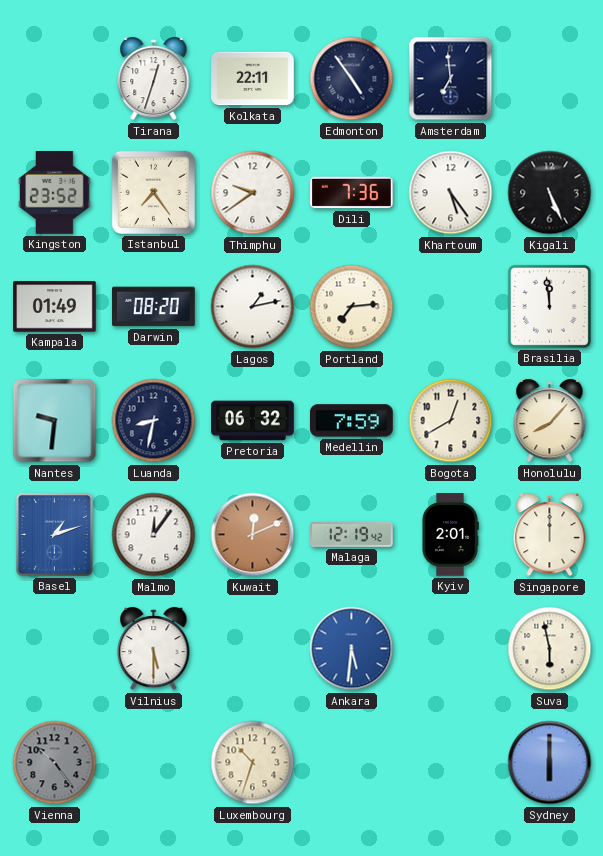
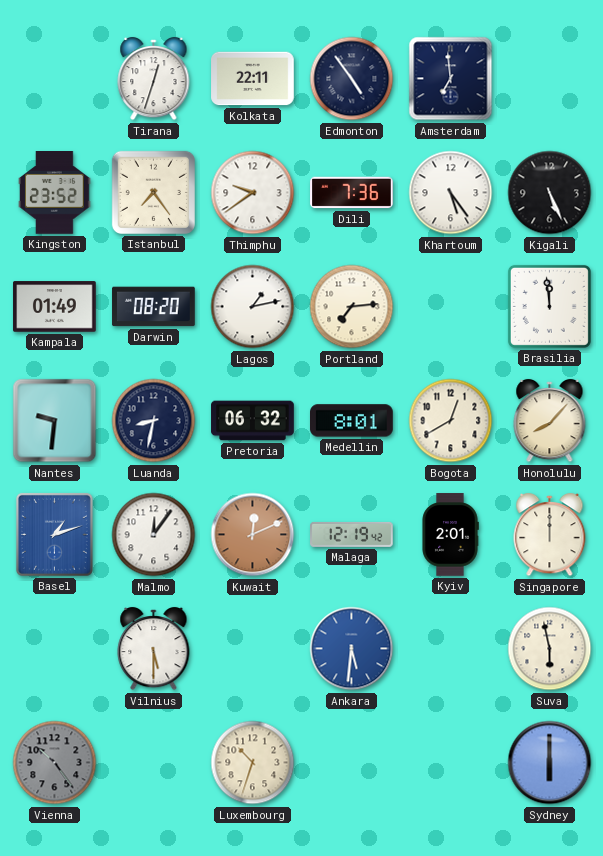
Medellin: 7:59 -> 8:01 (352, 421)
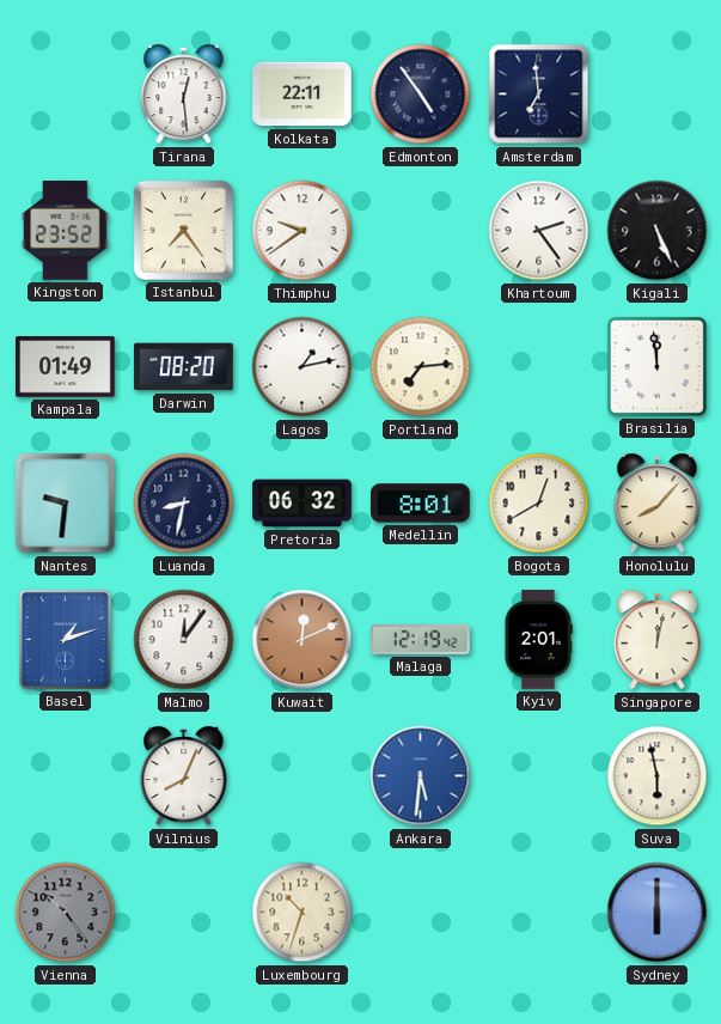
Tirana: 12:33 -> 12:29 (184, 95)
Dili: 7:36 -> none (352, 193)
Khartoum: 5:24 -> 2:24 (539, 231)
Singapore: 12:00 -> 12:02 (658, 640)
Vilnius: 5:30 -> 8:04 (184, 776)
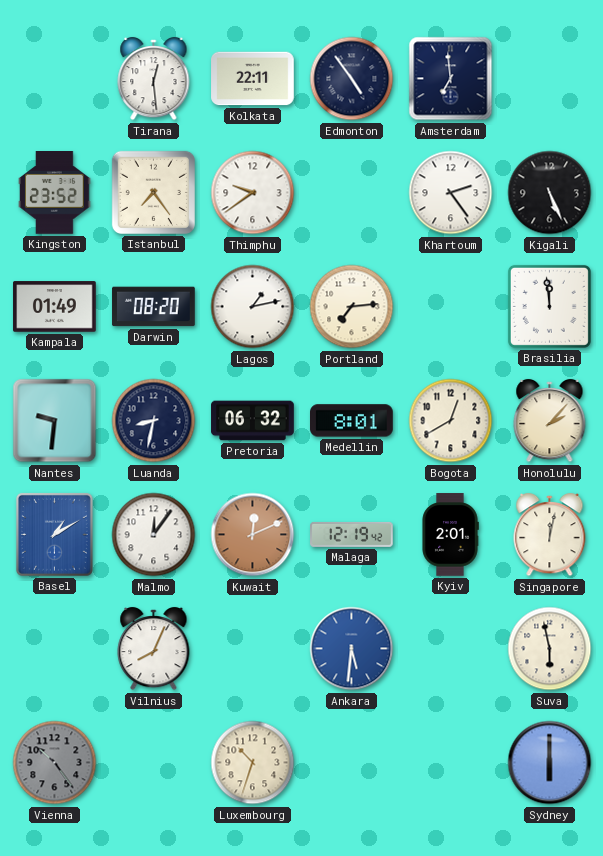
Honolulu: 8:07 -> 2:07 (550, 421)
Basel: 1:12 -> 1:10 (54, 534)
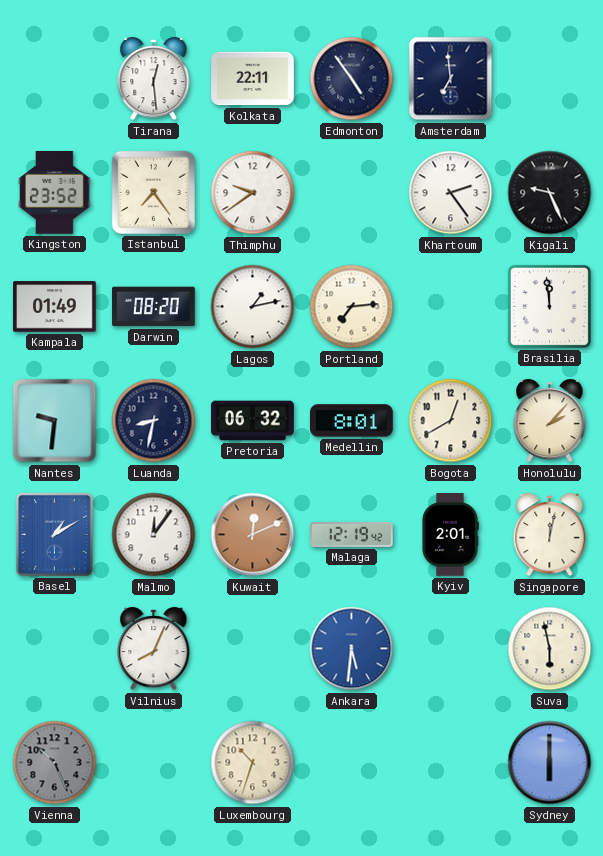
Kigali: 5:26 -> 9:26 (550, 193)
Vienna: 10:24 -> 10:26 (55, 763)
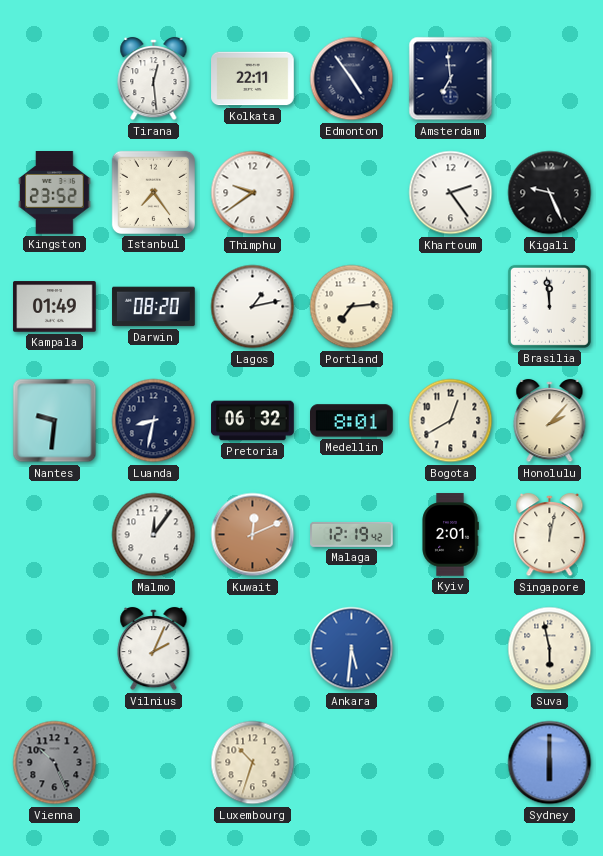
Basel: 1:10 -> none (54, 534)
Vilnius: 8:04 -> 2:04 (154, 649)
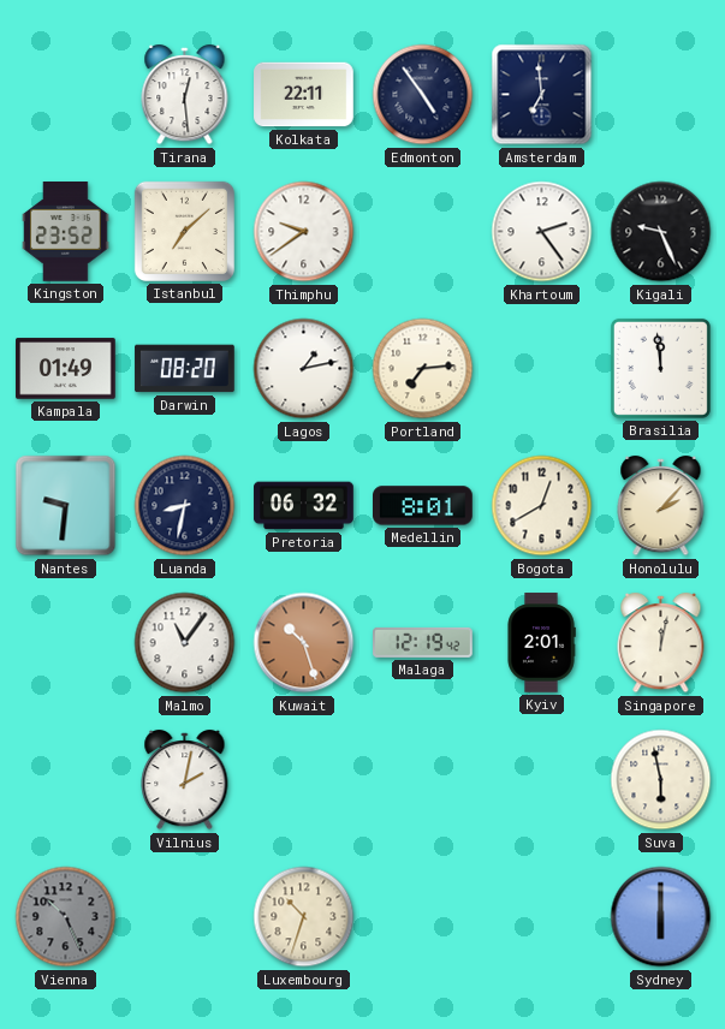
Istanbul: 7:24 -> 7:08 (184, 231)
Malmo: 12:06 -> 11:06 (185, 643)
Kuwait: 12:11 -> 10:27 (304, 643)
Vilnius: 2:04 -> 2:02 (185, 780)
Ankara: 5:31 -> none (352, 649)
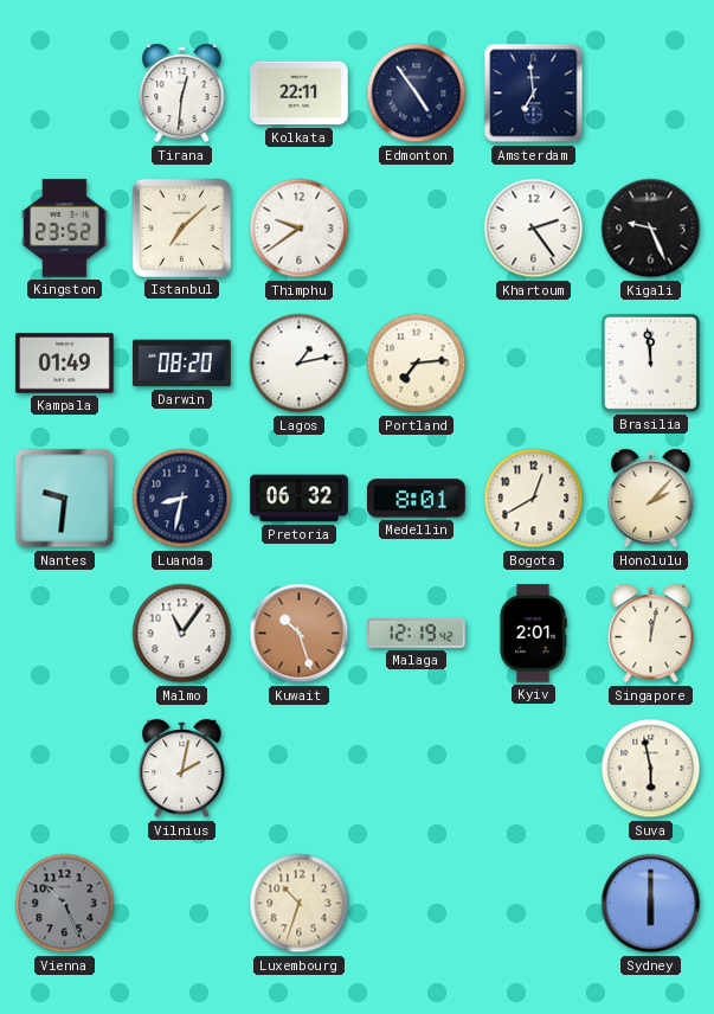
Tirana: 12:29 -> 12:31 (182, 94)
